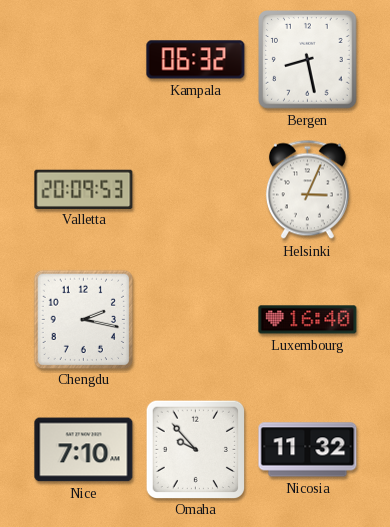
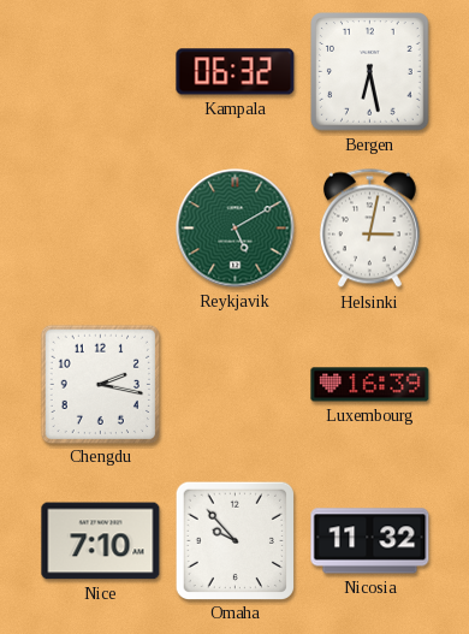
Bergen: 8:28 -> 6:28 (370, 72)
Valletta: 20:09 -> none (84, 189)
Reykjavik: none -> 5:10 (236, 229)
Helsinki: 3:04 -> 3:02 (369, 229)
Luxembourg: 16:40 -> 16:39 (370, 385)
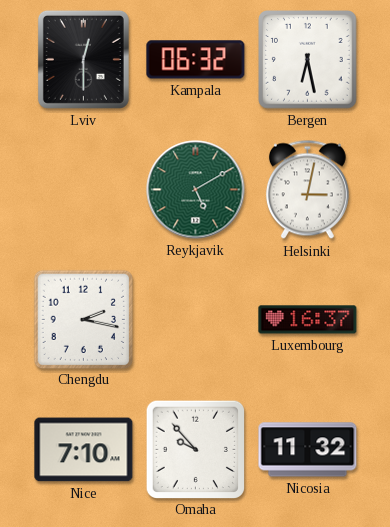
Lviv: none -> 12:30 (83, 59)
Luxembourg: 16:39 -> 16:37 (308, 320)
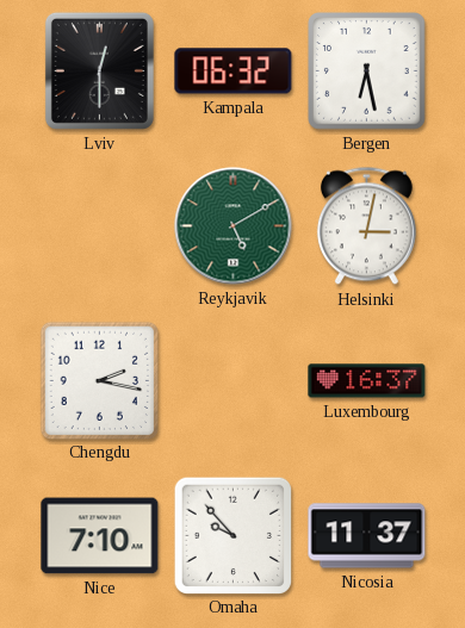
Nicosia: 11:32 -> 11:37 (367, 536)
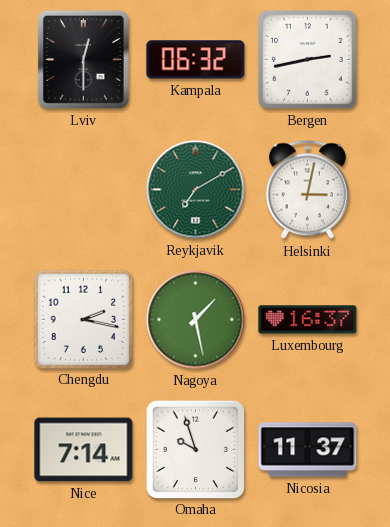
Bergen: 6:28 -> 2:43 (308, 60)
Reykjavik: 5:10 -> 7:10 (196, 190)
Nagoya: none -> 1:28 (196, 320)
Nice: 7:10 -> 7:14 (84, 450)
Omaha: 9:53 -> 9:57 (195, 449)
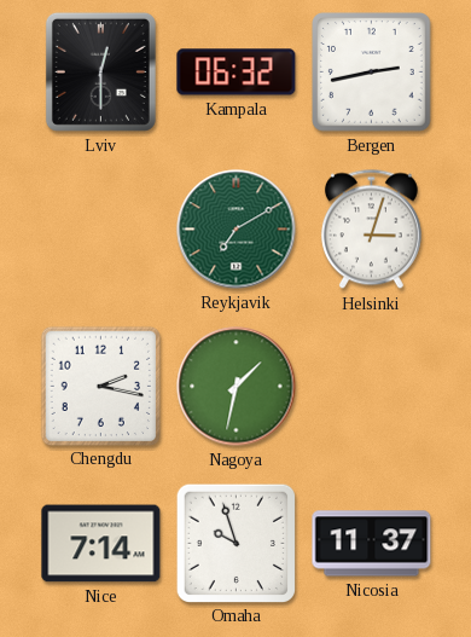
Helsinki: 3:02 -> 3:03 (371, 230)
Nagoya: 1:28 -> 1:32 (237, 387)
Luxembourg: 16:37 -> none (308, 320)
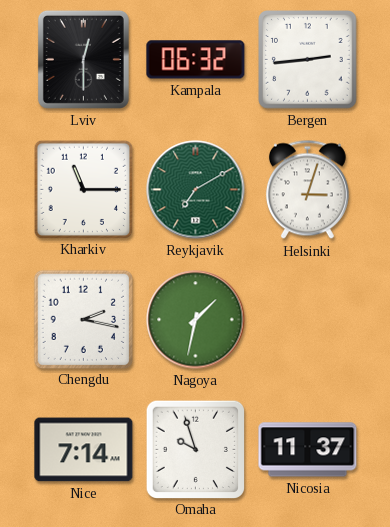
Bergen: 2:43 -> 2:44 (308, 60)
Kharkiv: none -> 11:15 (83, 189)
